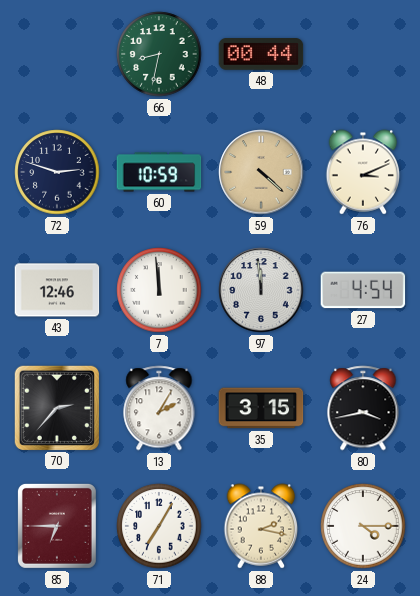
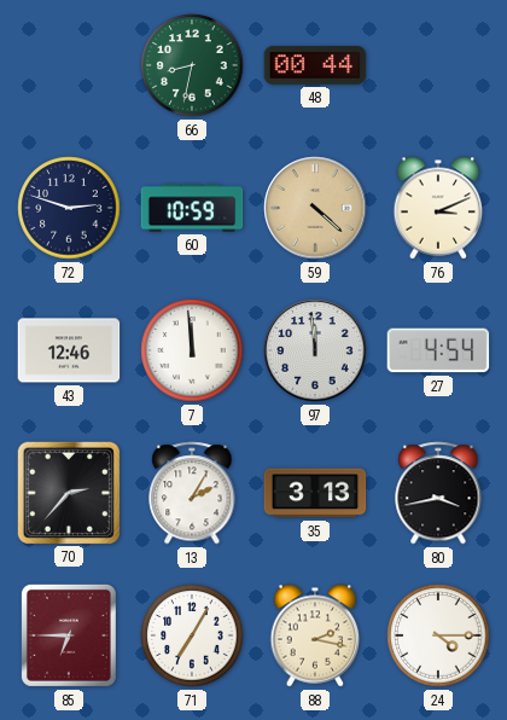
35: 3:15 -> 3:13 (315, 493)
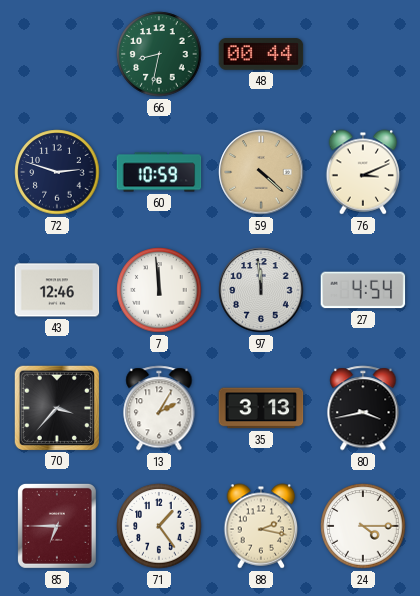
70: 2:37 -> 3:37 (56, 407)
71: 7:05 -> 1:24 (159, 526)
